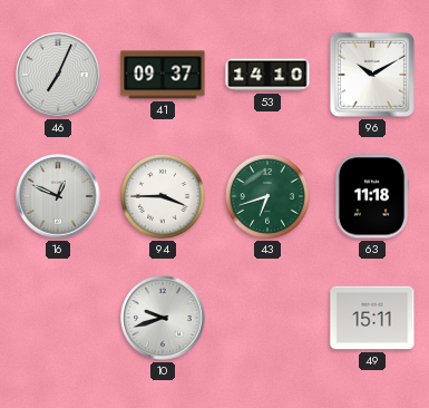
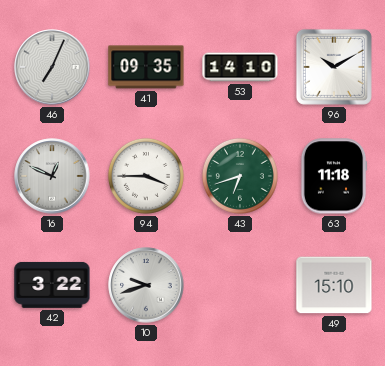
41: 09:37 -> 09:35 (146, 67)
42: none -> 3:22 (52, 285)
49: 15:11 -> 15:10 (334, 285)
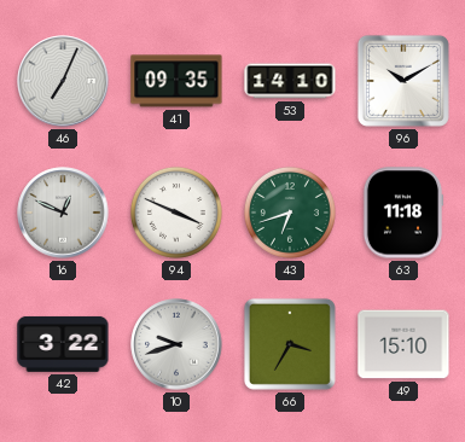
94: 3:45 -> 3:49 (176, 213)
66: none -> 3:35 (290, 344)
